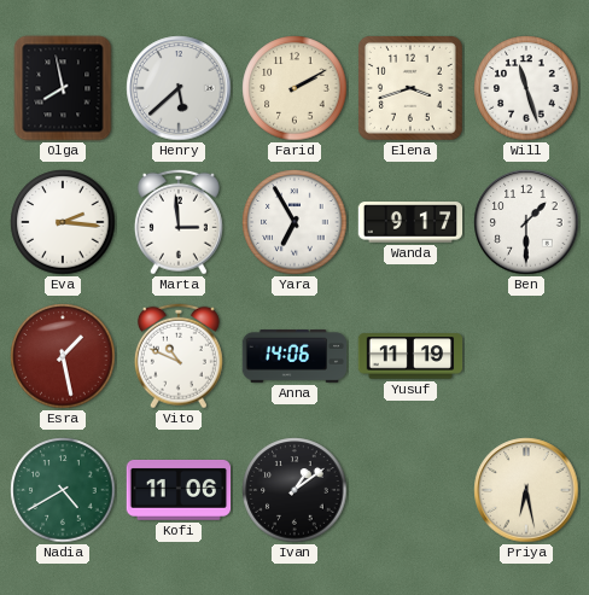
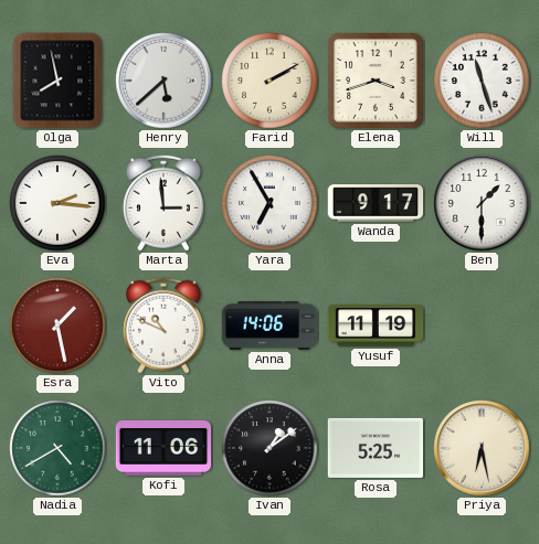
Rosa: none -> 5:25 (376, 448)
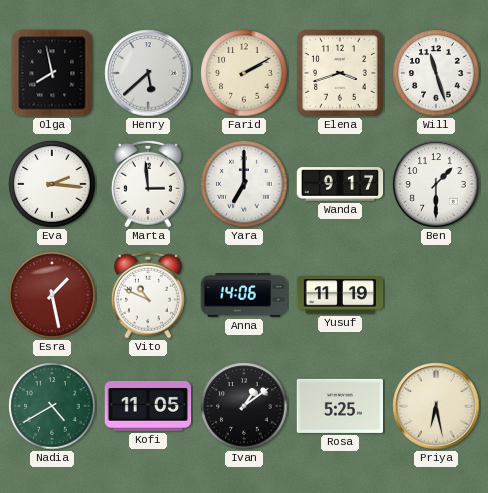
Yara: 6:55 -> 7:00 (244, 184)
Kofi: 11:06 -> 11:05 (148, 406)
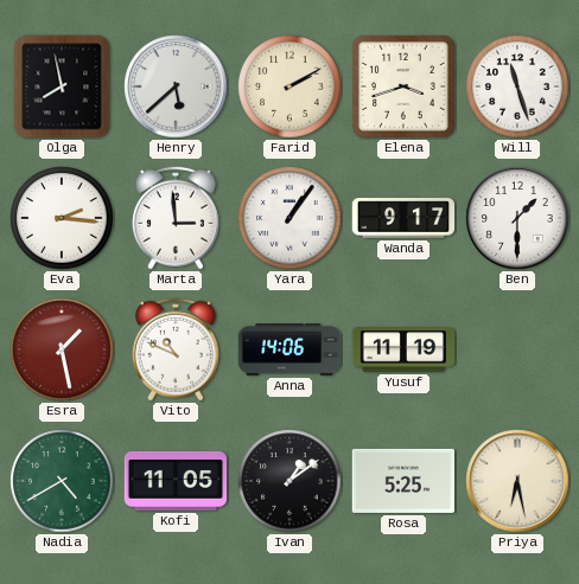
Yara: 7:00 -> 1:06 (289, 218)
